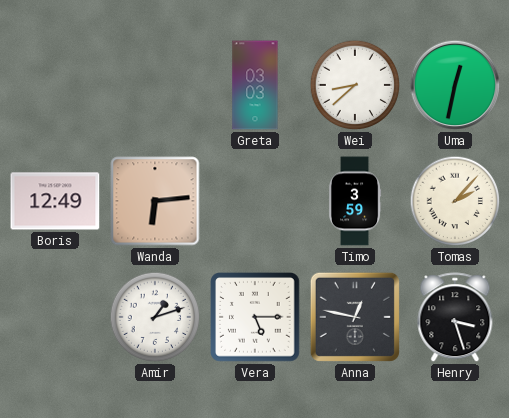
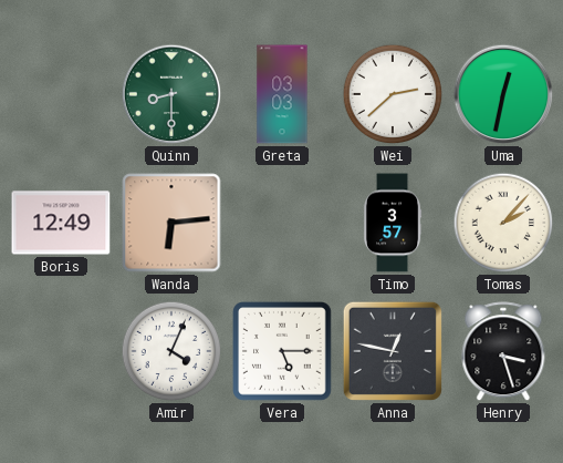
Quinn: none -> 8:30 (171, 94)
Wei: 8:38 -> 2:38 (393, 94)
Timo: 3:59 -> 3:57 (393, 223)
Amir: 1:12 -> 4:04 (171, 351)
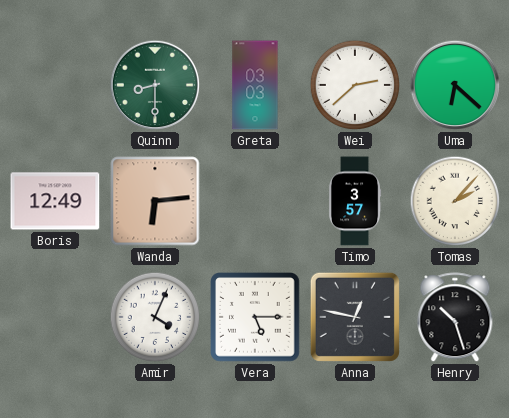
Uma: 12:32 -> 6:22 (455, 85)
Henry: 3:27 -> 10:27 (455, 318)
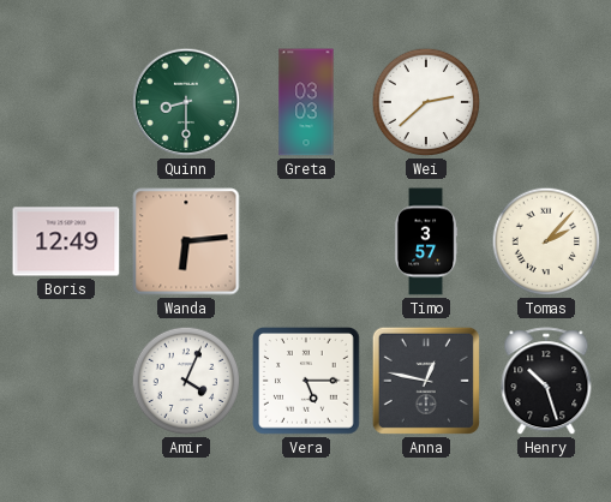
Uma: 6:22 -> none (455, 85)
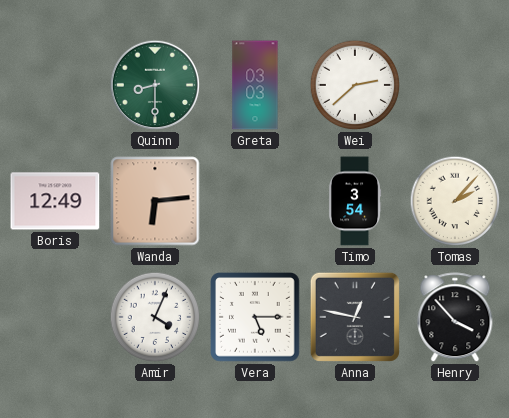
Timo: 3:57 -> 3:54 (355, 201)
Henry: 10:27 -> 3:53 (455, 318)
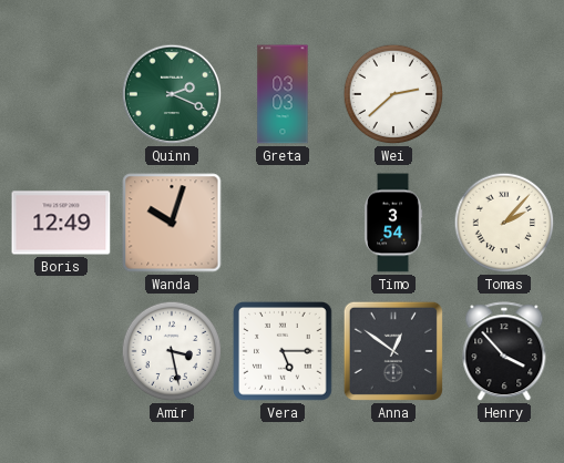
Quinn: 8:30 -> 2:19 (172, 94)
Wanda: 6:14 -> 10:03 (172, 223)
Amir: 4:04 -> 3:28 (172, 351)
Anna: 12:47 -> 12:51 (393, 351)
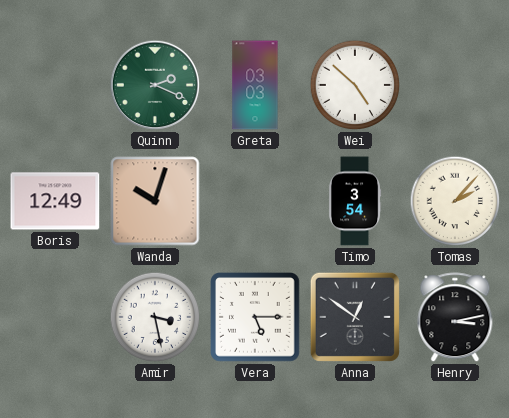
Wei: 2:38 -> 4:52 (355, 85)
Henry: 3:53 -> 3:13 (455, 318)
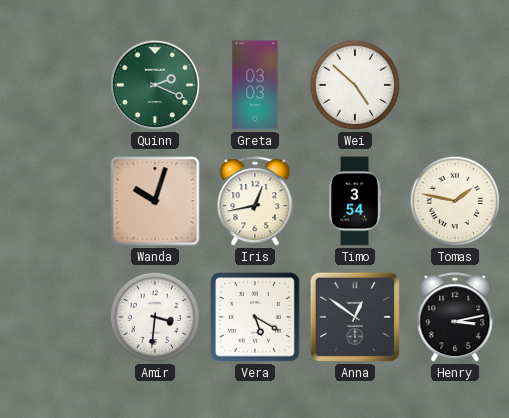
Boris: 12:49 -> none (55, 201)
Iris: none -> 12:43 (255, 202)
Tomas: 2:07 -> 1:47 (455, 201)
Amir: 3:28 -> 3:31 (155, 317)
Vera: 5:15 -> 5:20 (256, 318)
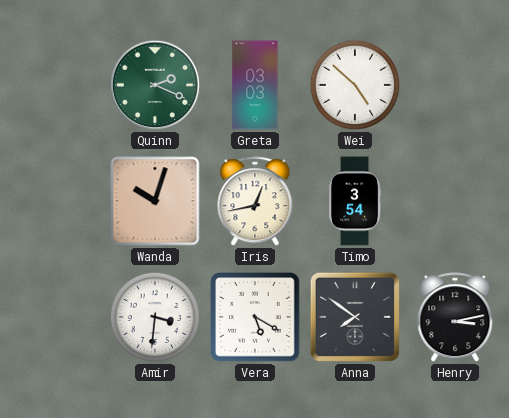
Tomas: 1:47 -> none (455, 201)
Anna: 12:51 -> 7:51 (355, 317)
